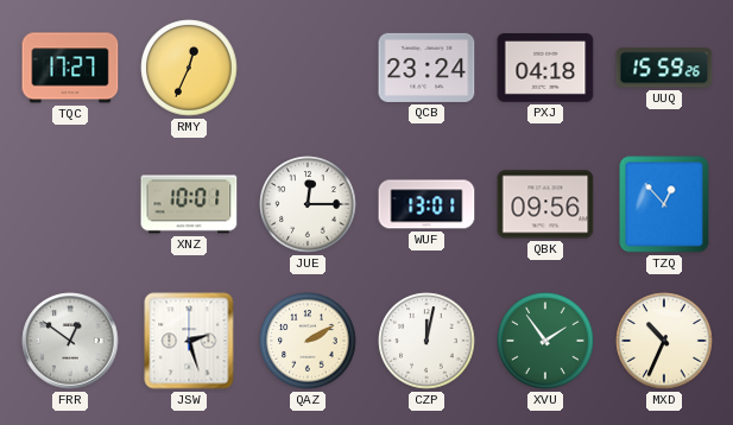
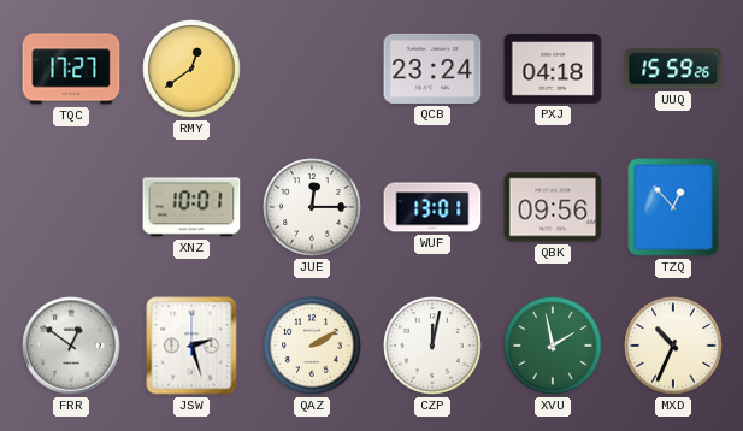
RMY: 12:34 -> 12:39 (191, 69)
XVU: 1:54 -> 1:58 (553, 346)
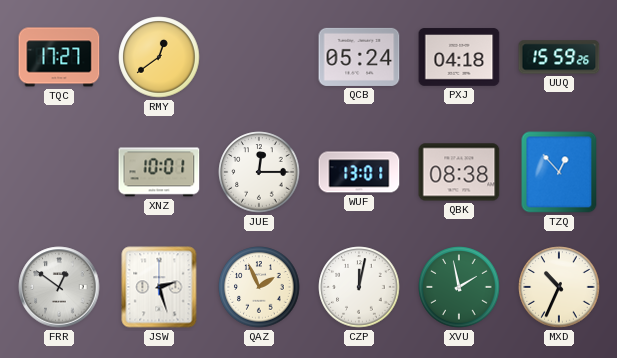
QCB: 23:24 -> 05:24 (359, 57)
QBK: 09:56 -> 08:38 (459, 172)
QAZ: 2:10 -> 1:56 (259, 287)
